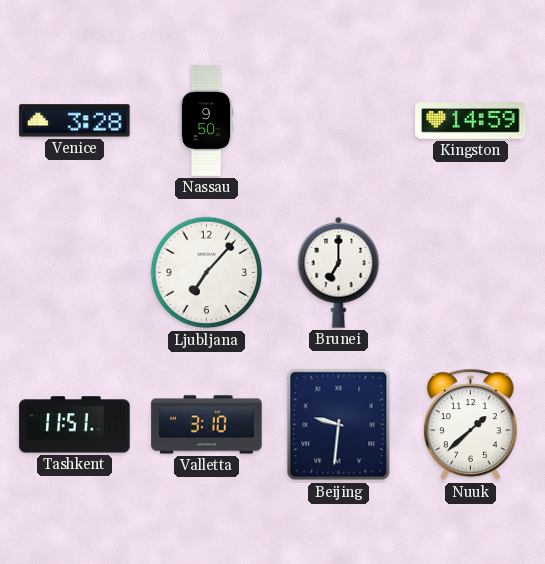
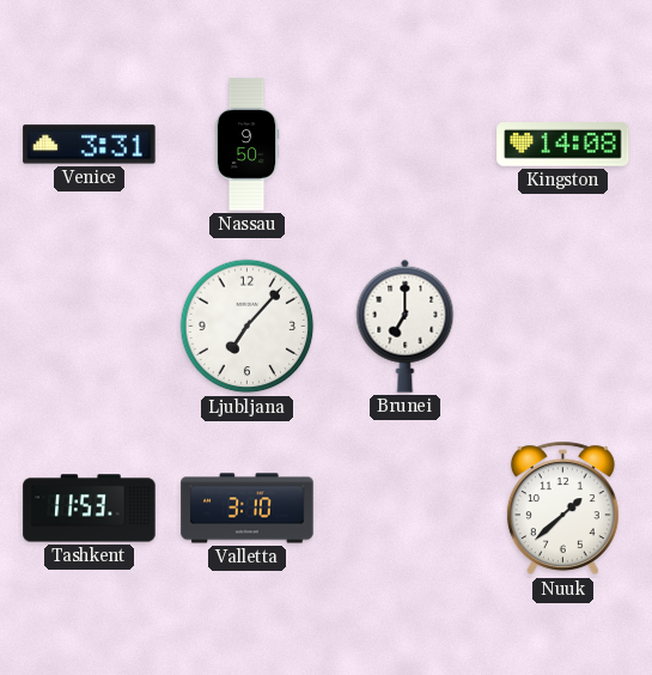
Venice: 3:28 -> 3:31 (90, 145)
Kingston: 14:59 -> 14:08 (563, 145)
Tashkent: 11:51 -> 11:53 (90, 509)
Beijing: 9:31 -> none (339, 425)
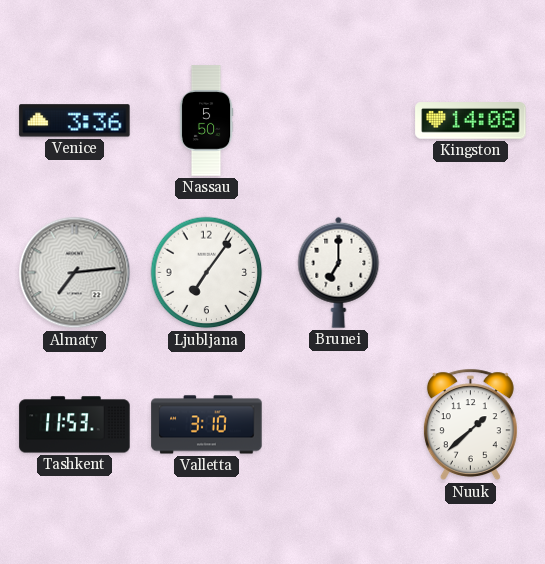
Venice: 3:31 -> 3:36 (75, 121)
Nassau: 9:50 -> 5:50 (206, 121)
Almaty: none -> 7:14 (75, 273)
Ljubljana: 7:07 -> 7:06 (207, 273)
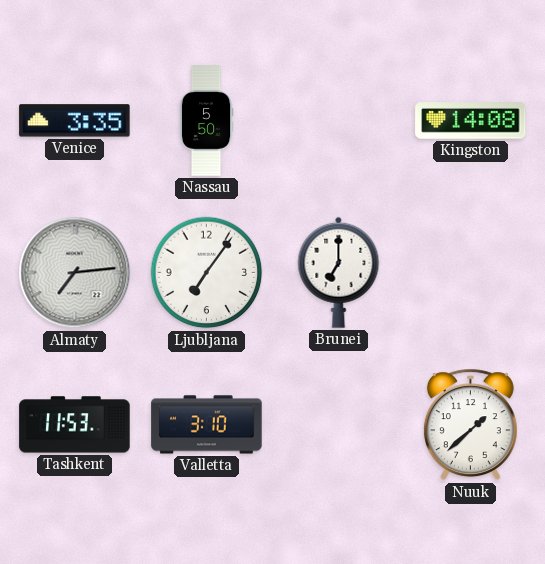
Venice: 3:36 -> 3:35 (75, 121)
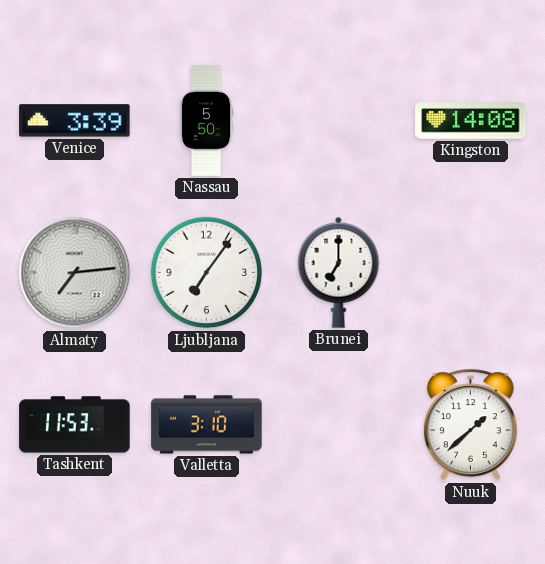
Venice: 3:35 -> 3:39 (75, 121)
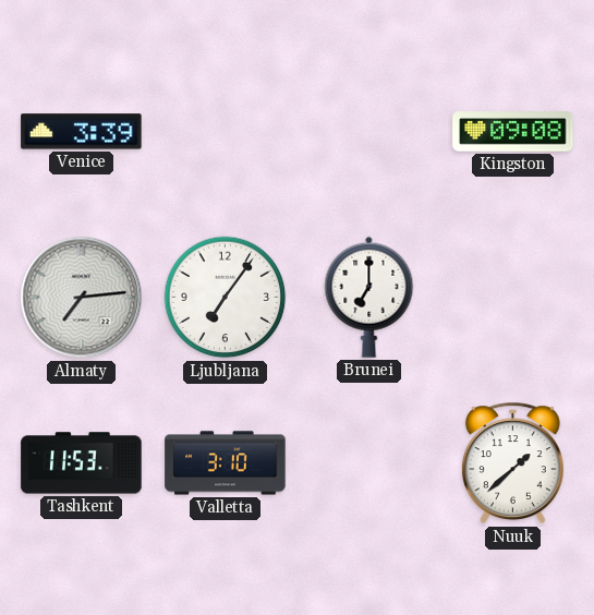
Nassau: 5:50 -> none (206, 121)
Kingston: 14:08 -> 09:08 (513, 132)
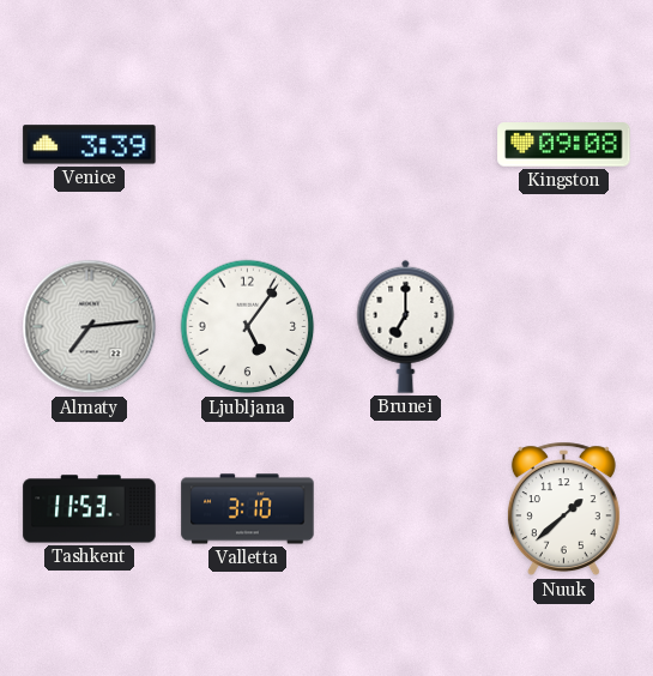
Ljubljana: 7:06 -> 5:06 (248, 327)
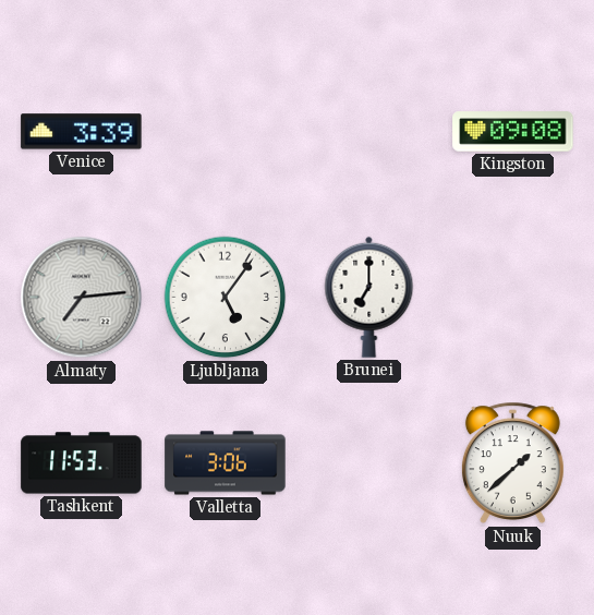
Valletta: 3:10 -> 3:06 (226, 463)
